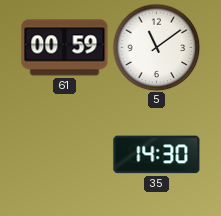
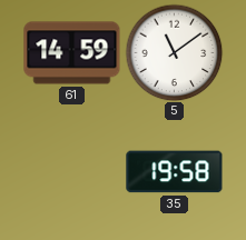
61: 00:59 -> 14:59 (72, 53)
35: 14:30 -> 19:58 (175, 172)
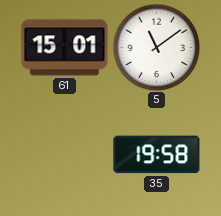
61: 14:59 -> 15:01 (65, 48)
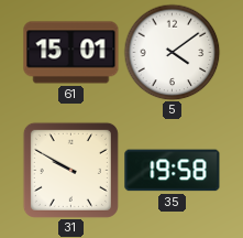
5: 11:09 -> 4:09 (172, 52)
31: none -> 9:50 (70, 170)
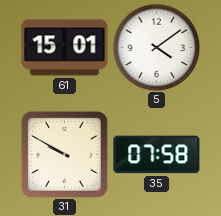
35: 19:58 -> 07:58 (157, 155)
